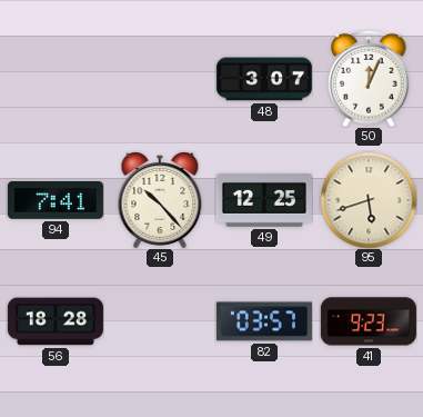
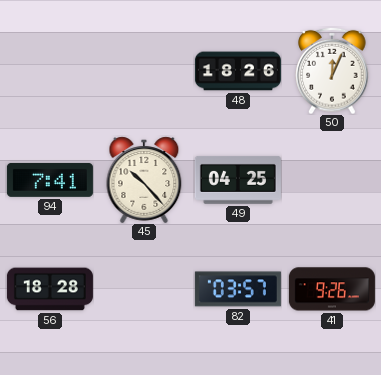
48: 3:07 -> 18:26 (238, 71)
49: 12:25 -> 04:25 (238, 180)
95: 5:42 -> none (369, 200)
41: 9:23 -> 9:26 (332, 289)
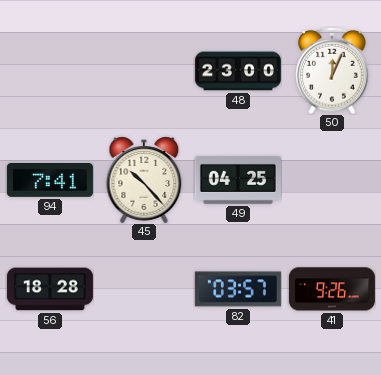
48: 18:26 -> 23:00 (238, 71)
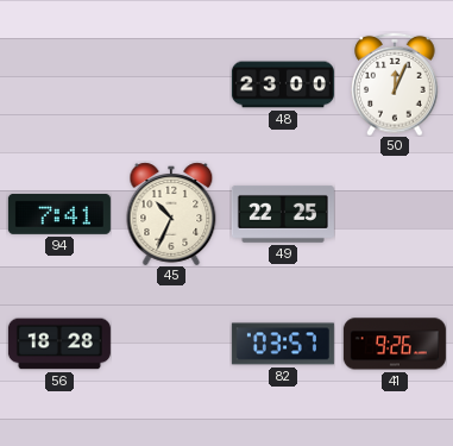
45: 10:23 -> 10:34 (171, 214)
49: 04:25 -> 22:25 (283, 214)
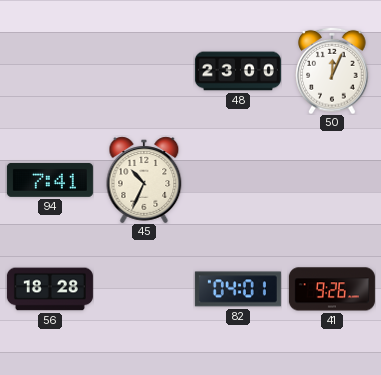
49: 22:25 -> none (283, 214)
82: 03:57 -> 04:01 (238, 289)
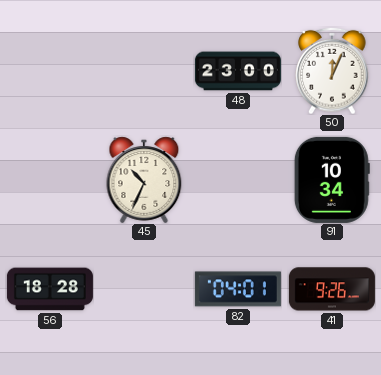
94: 7:41 -> none (50, 180)
91: none -> 10:34 (332, 180)
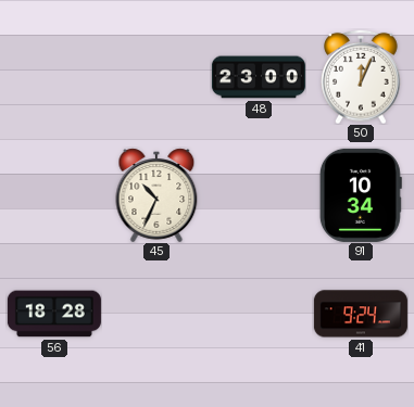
82: 04:01 -> none (238, 289)
41: 9:26 -> 9:24 (361, 314)
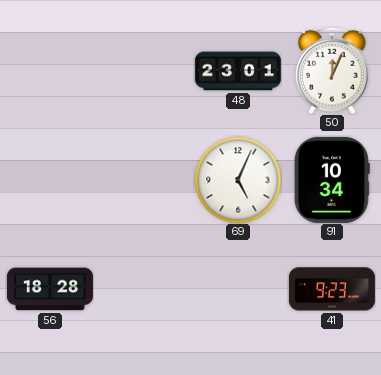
48: 23:00 -> 23:01 (238, 71)
45: 10:34 -> none (156, 195)
69: none -> 5:04 (238, 180)
41: 9:24 -> 9:23 (332, 289)
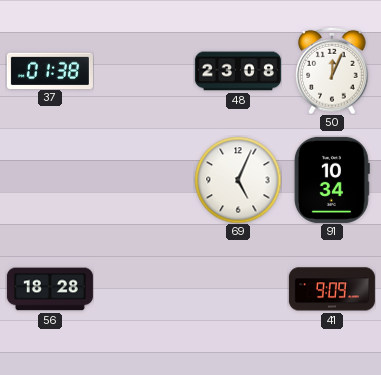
37: none -> 01:38 (50, 70)
48: 23:01 -> 23:08 (238, 71)
41: 9:23 -> 9:09 (332, 289)
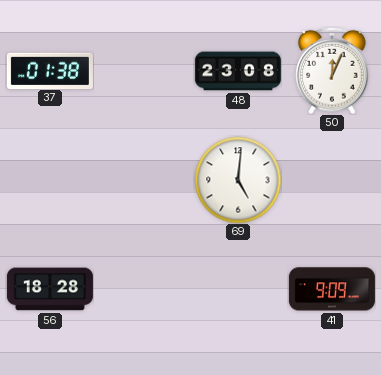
69: 5:04 -> 5:01 (238, 180)
91: 10:34 -> none (332, 180)
